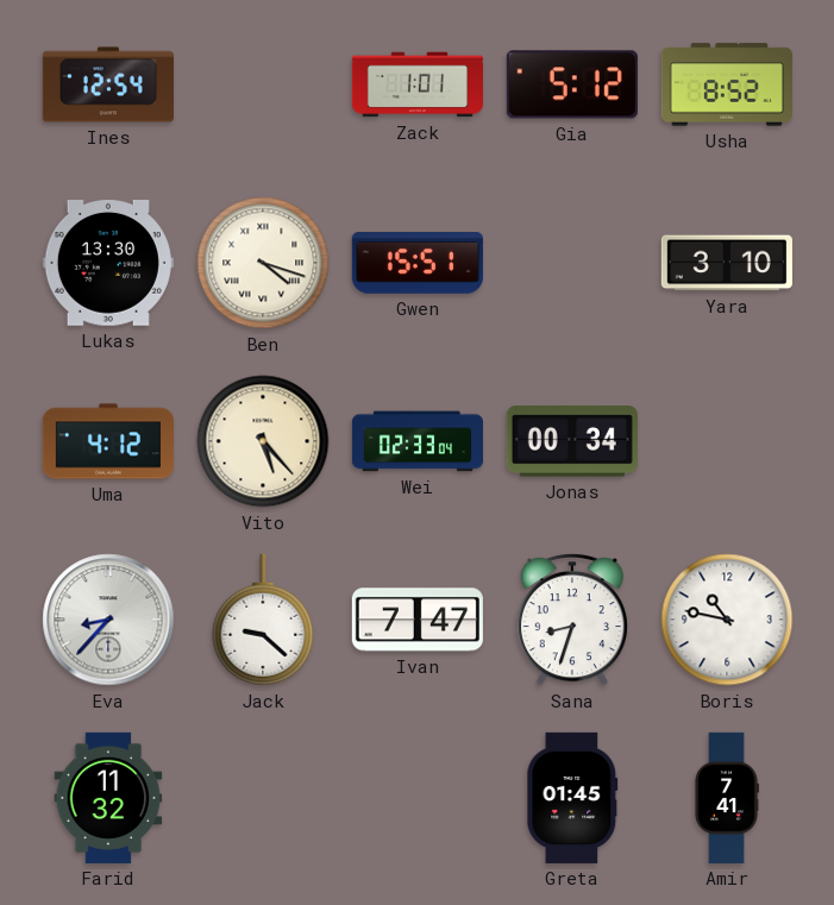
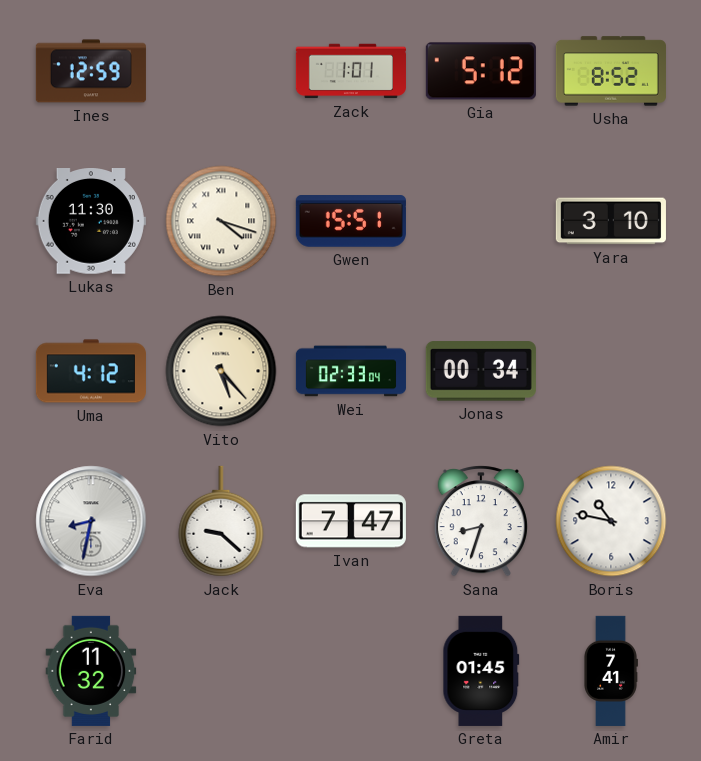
Ines: 12:54 -> 12:59 (91, 71)
Lukas: 13:30 -> 11:30 (91, 222)
Eva: 8:37 -> 8:32 (91, 521)
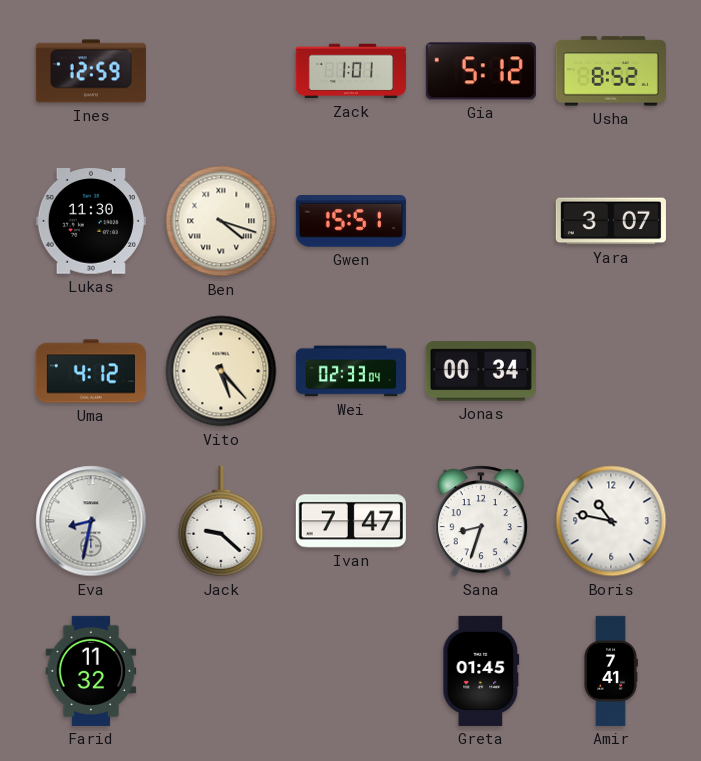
Yara: 3:10 -> 3:07 (611, 221)
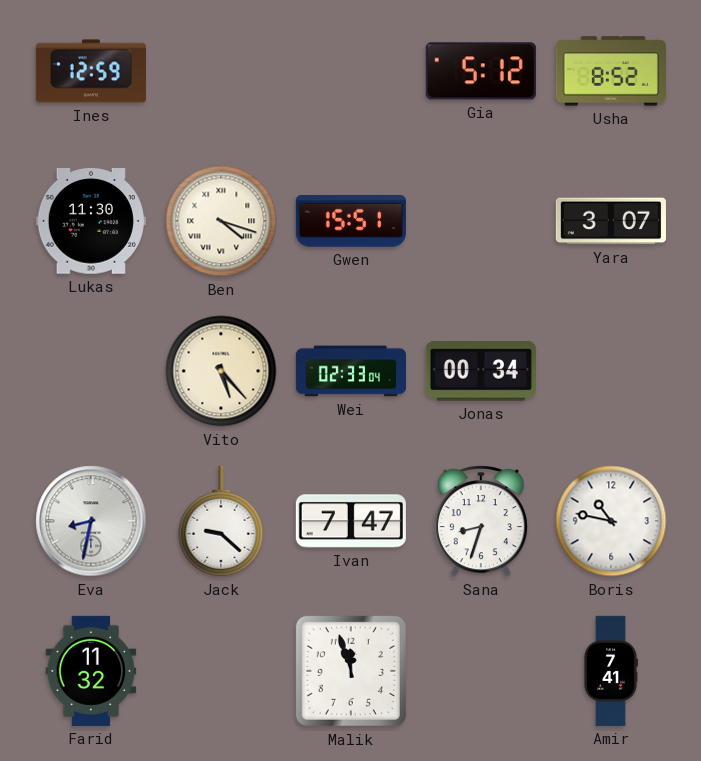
Zack: 1:01 -> none (351, 71)
Uma: 4:12 -> none (91, 371)
Malik: none -> 11:57 (351, 671)
Greta: 01:45 -> none (481, 671)
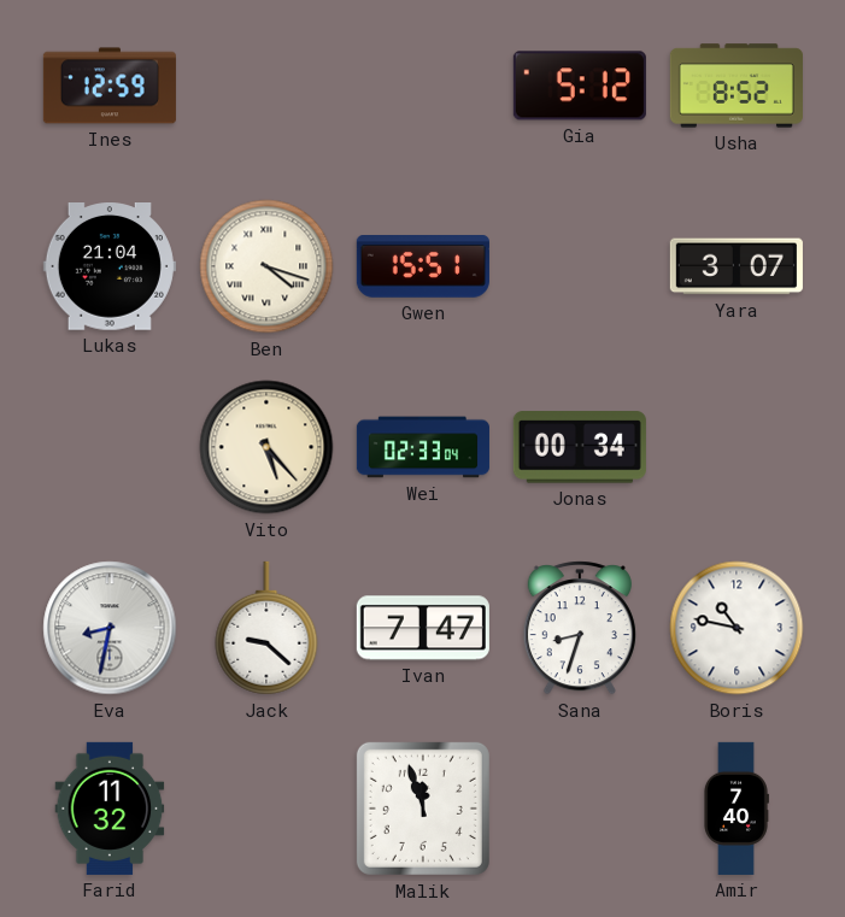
Lukas: 11:30 -> 21:04 (110, 268)
Amir: 7:41 -> 7:40 (735, 809)
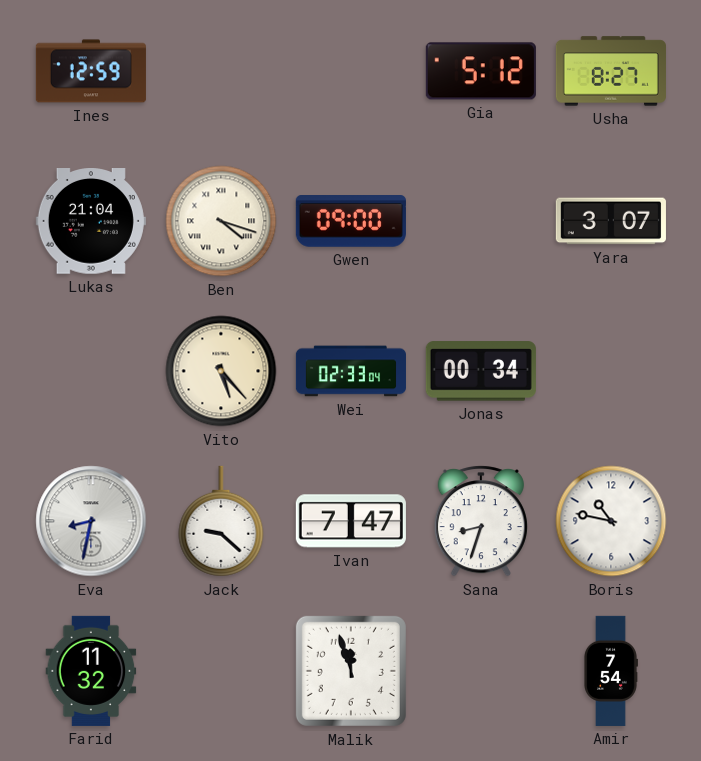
Usha: 8:52 -> 8:27 (611, 71)
Gwen: 15:51 -> 09:00 (351, 222)
Amir: 7:40 -> 7:54 (610, 671)
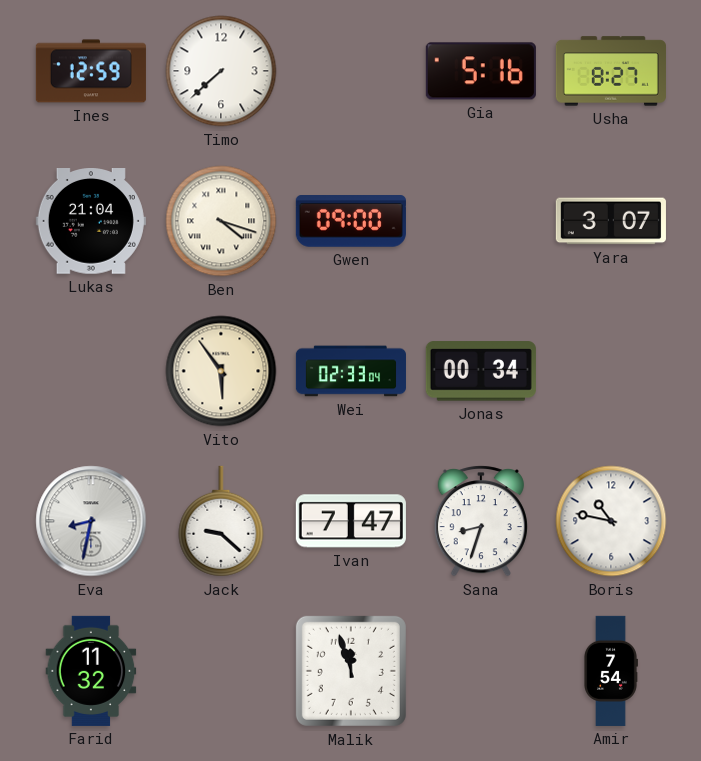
Timo: none -> 7:38 (221, 71)
Gia: 5:12 -> 5:16 (481, 71)
Vito: 5:23 -> 5:54 (221, 371)
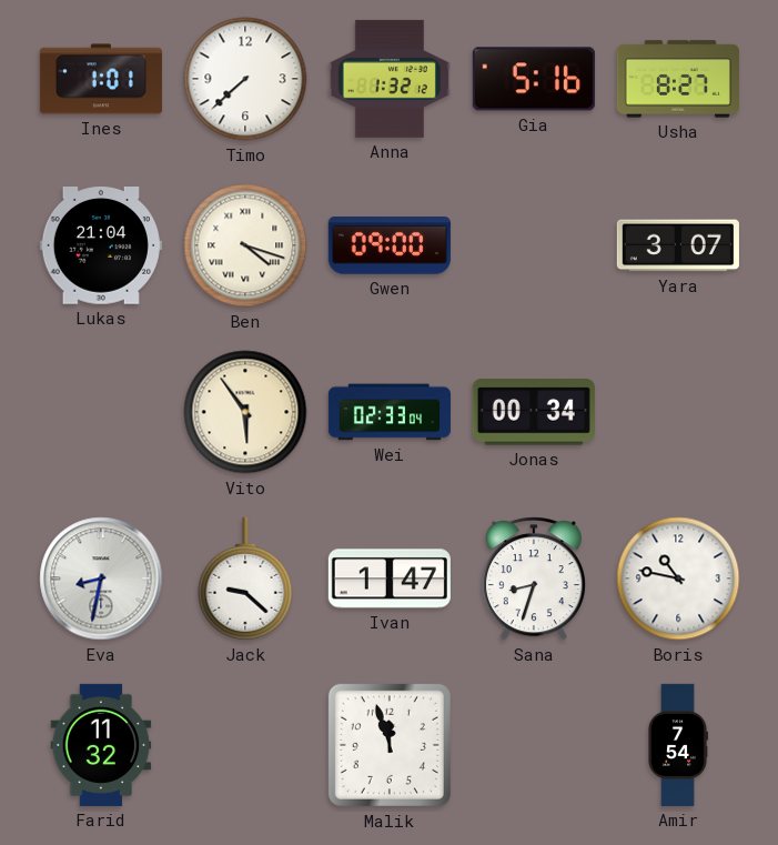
Ines: 12:59 -> 1:01 (101, 79)
Anna: none -> 1:32 (390, 79)
Ivan: 7:47 -> 1:47 (390, 579)
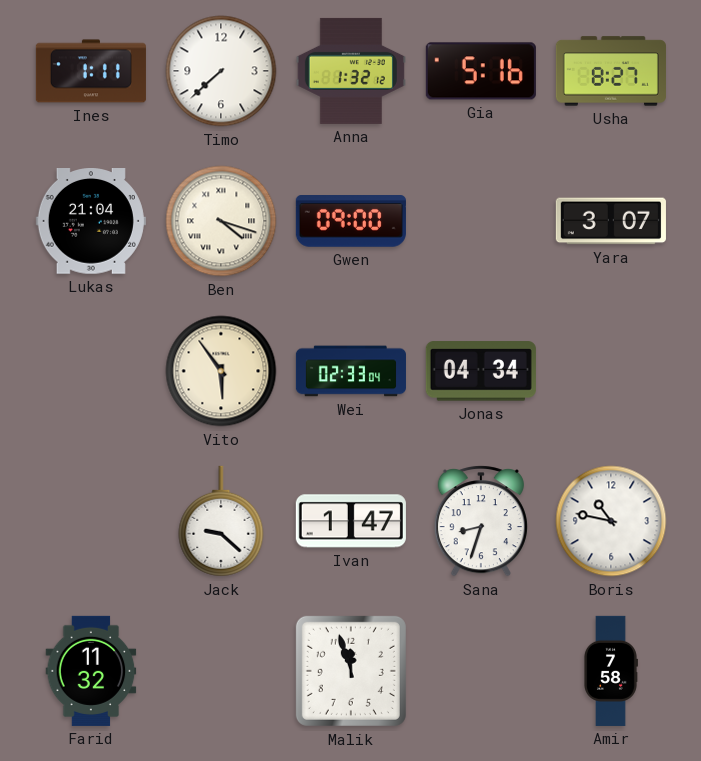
Ines: 1:01 -> 1:11 (91, 71)
Jonas: 00:34 -> 04:34 (481, 371)
Eva: 8:32 -> none (101, 579)
Amir: 7:54 -> 7:58 (610, 671)
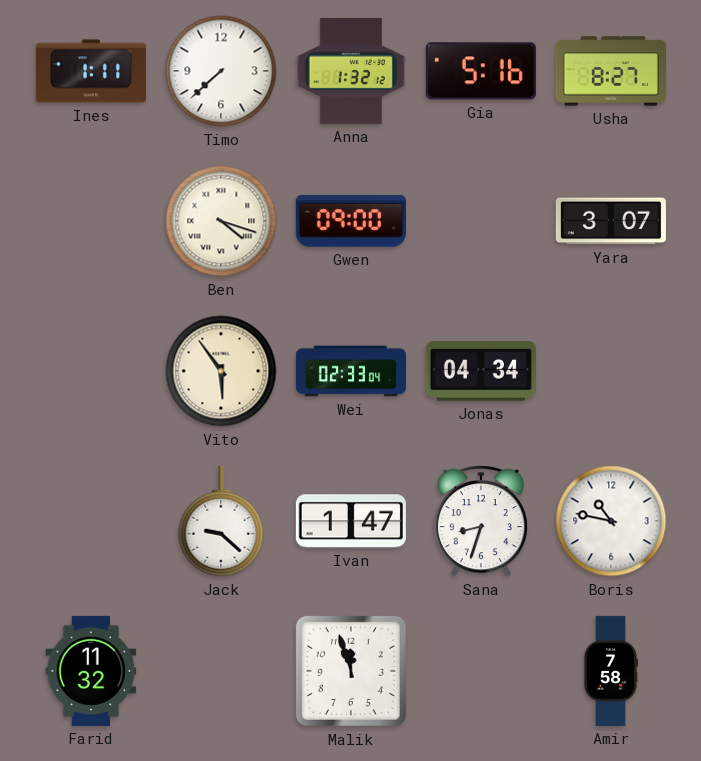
Lukas: 21:04 -> none (91, 222)
